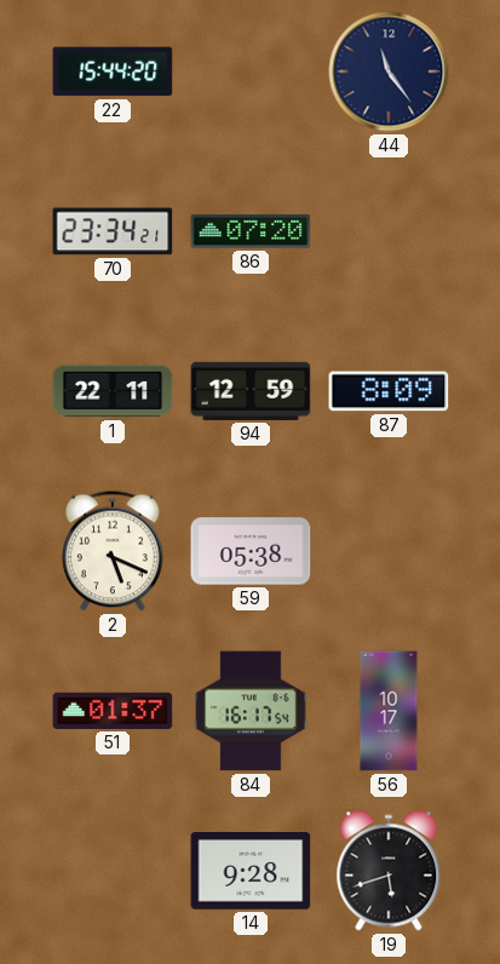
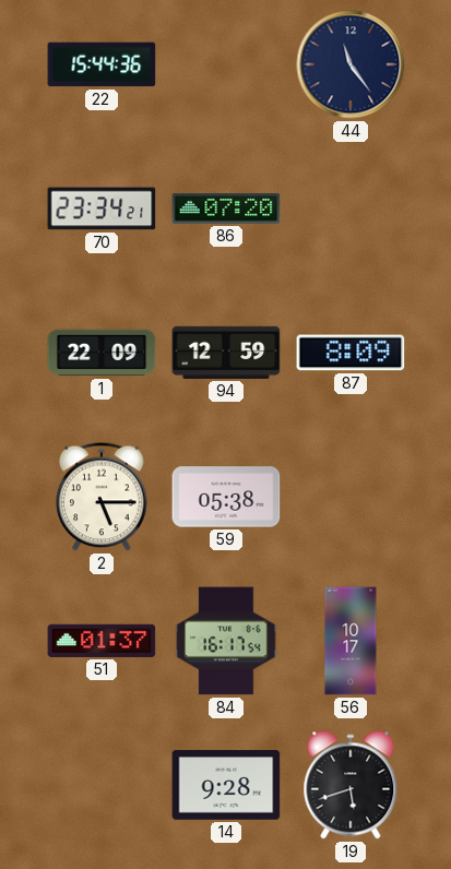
22: 15:44:20 -> 15:44:36 (102, 64)
1: 22:11 -> 22:09 (102, 353)
2: 5:19 -> 5:15 (102, 497)
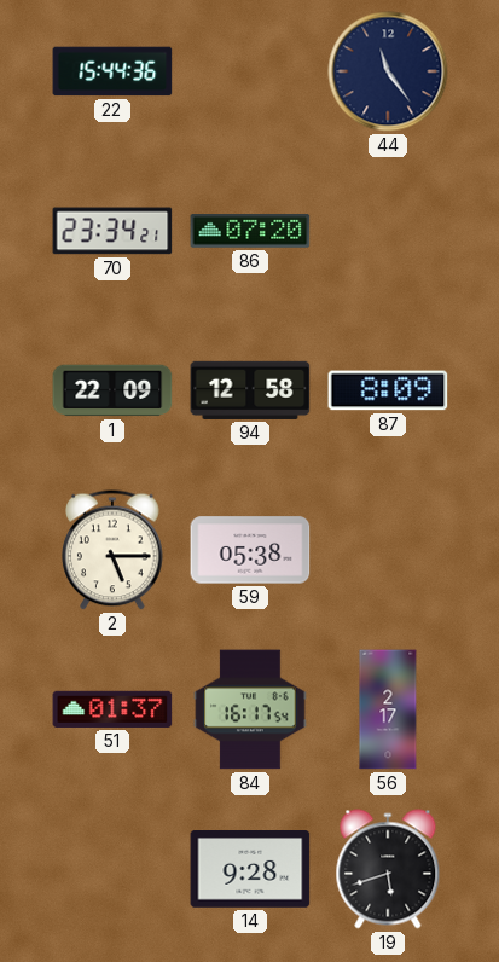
94: 12:59 -> 12:58 (250, 390)
56: 10:17 -> 2:17 (388, 709)
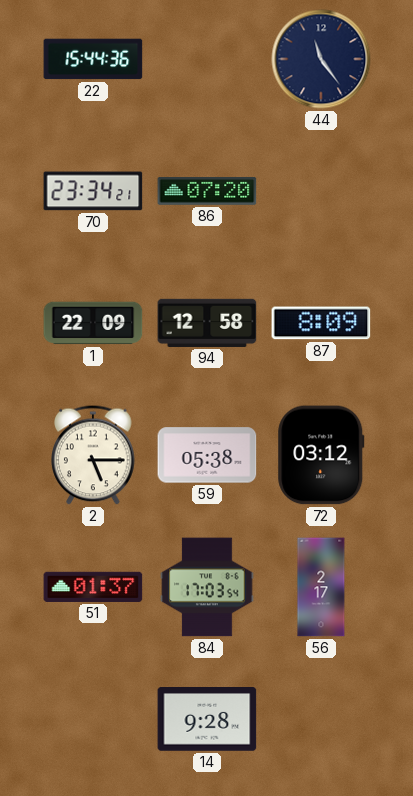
72: none -> 03:12 (321, 455)
84: 16:17 -> 17:03 (207, 587)
19: 5:42 -> none (388, 869)
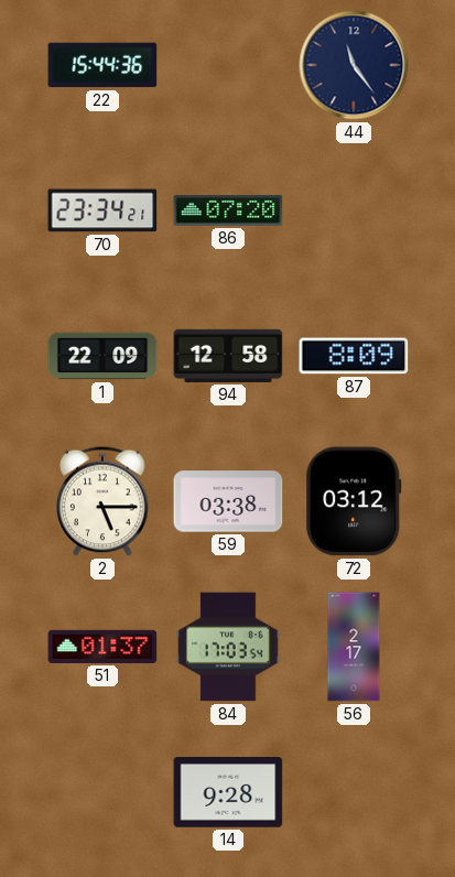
59: 05:38 -> 03:38 (228, 501)
